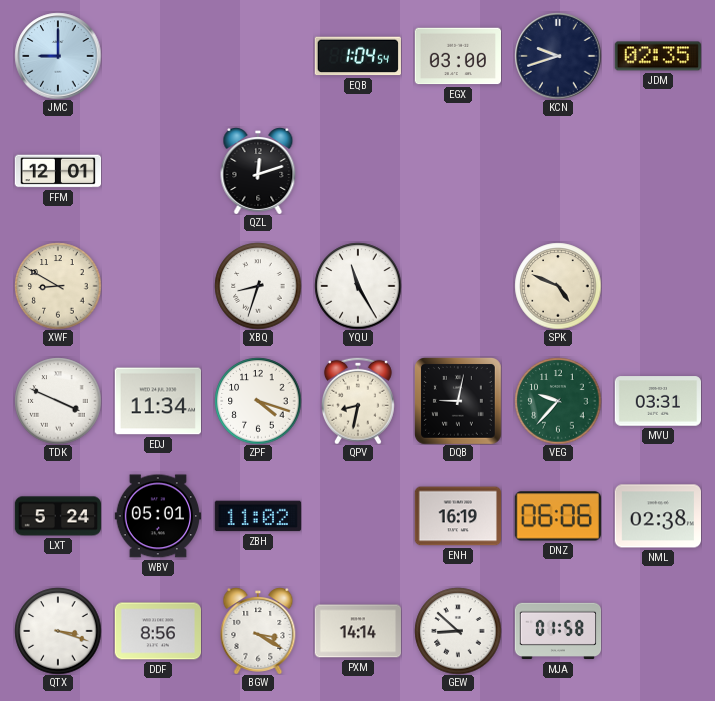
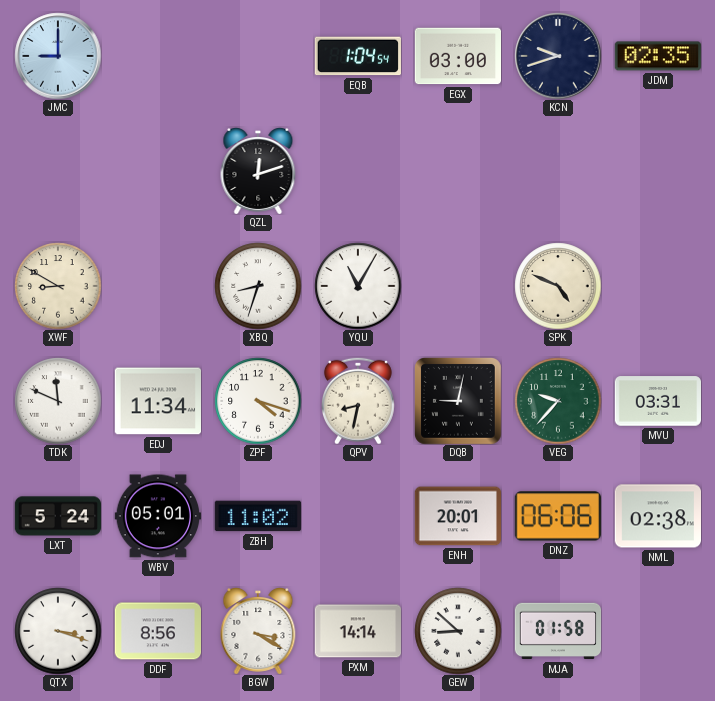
FFM: 12:01 -> none (58, 171)
YQU: 11:25 -> 11:05 (358, 286)
TDK: 3:49 -> 11:49 (58, 401)
ENH: 16:19 -> 20:01 (457, 516)
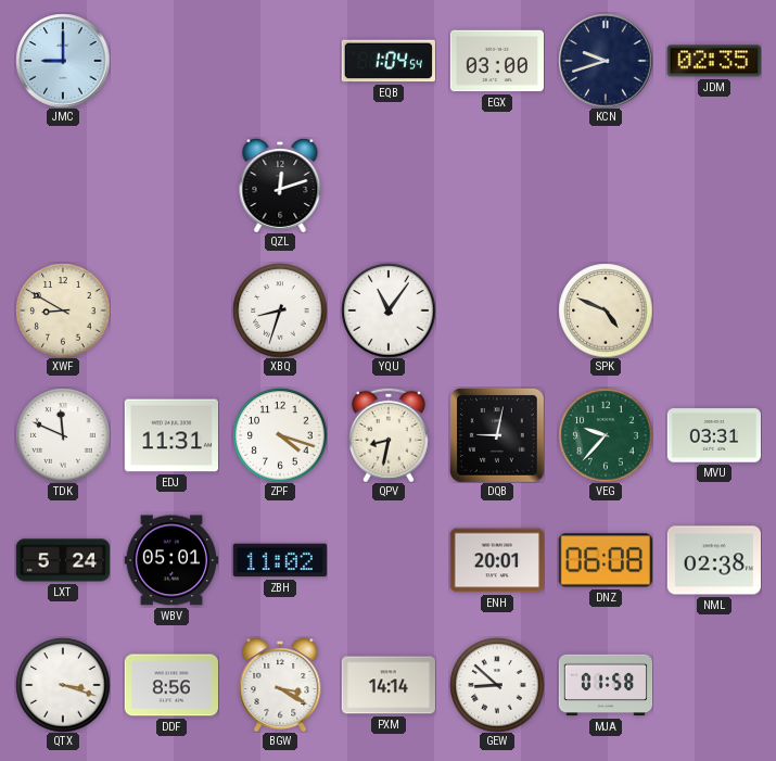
YQU: 11:05 -> 11:06 (389, 310)
EDJ: 11:34 -> 11:31 (170, 435)
DNZ: 06:06 -> 06:08 (605, 560)
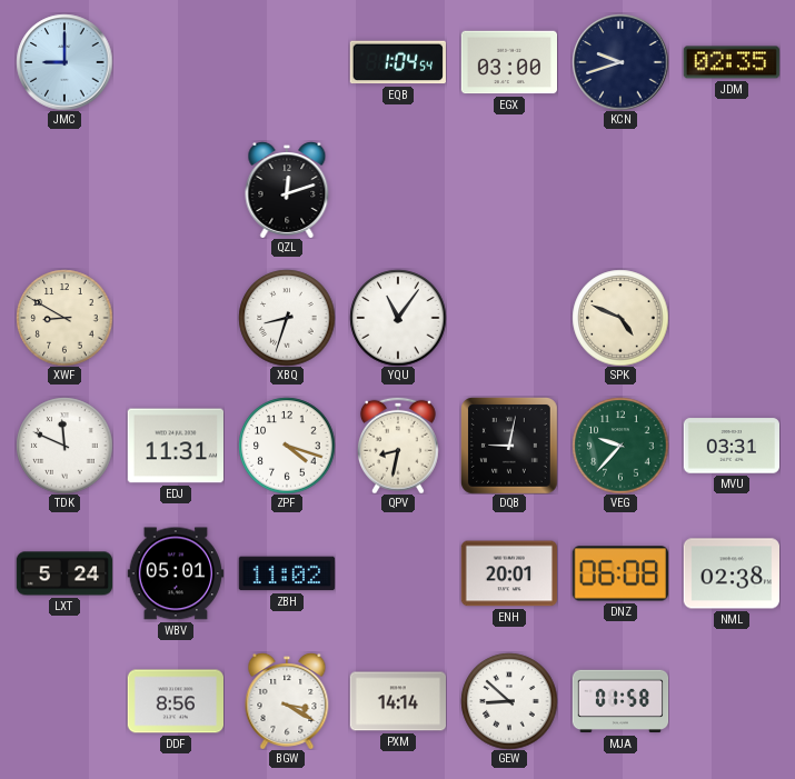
QTX: 3:18 -> none (63, 685)
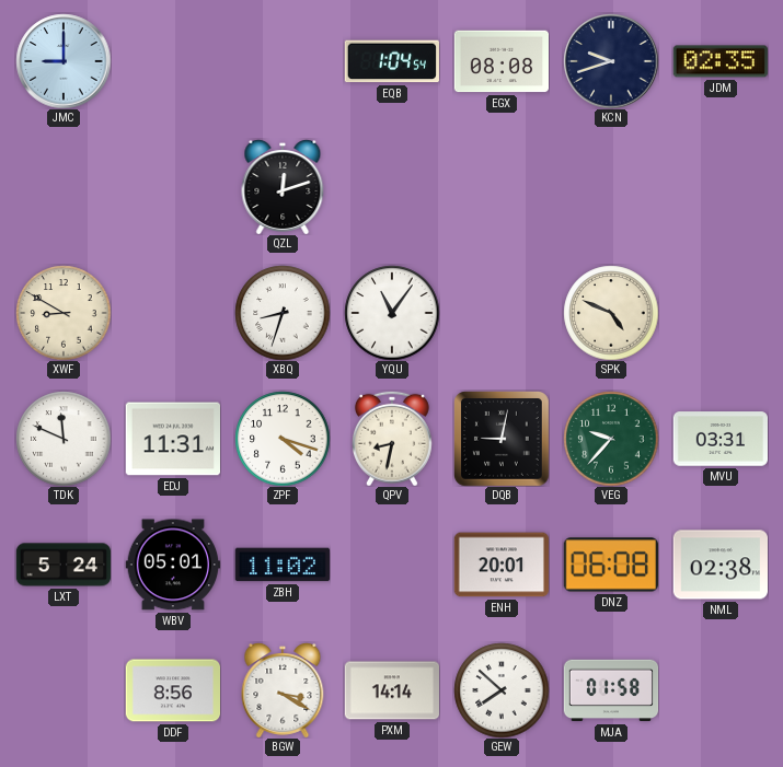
EGX: 03:00 -> 08:08 (500, 61)
GEW: 8:52 -> 7:52 (502, 690)
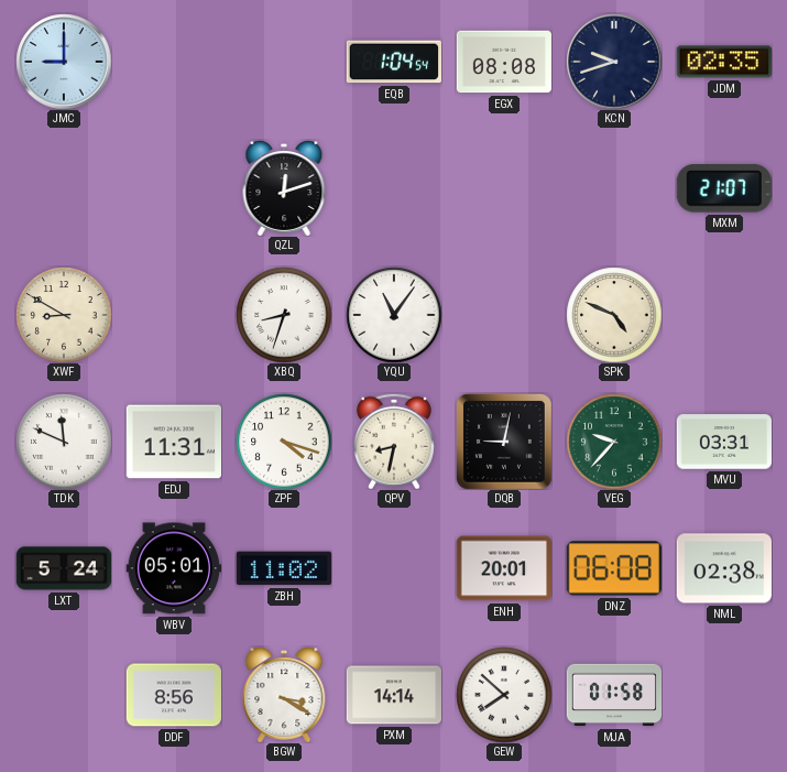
MXM: none -> 21:07 (724, 189)
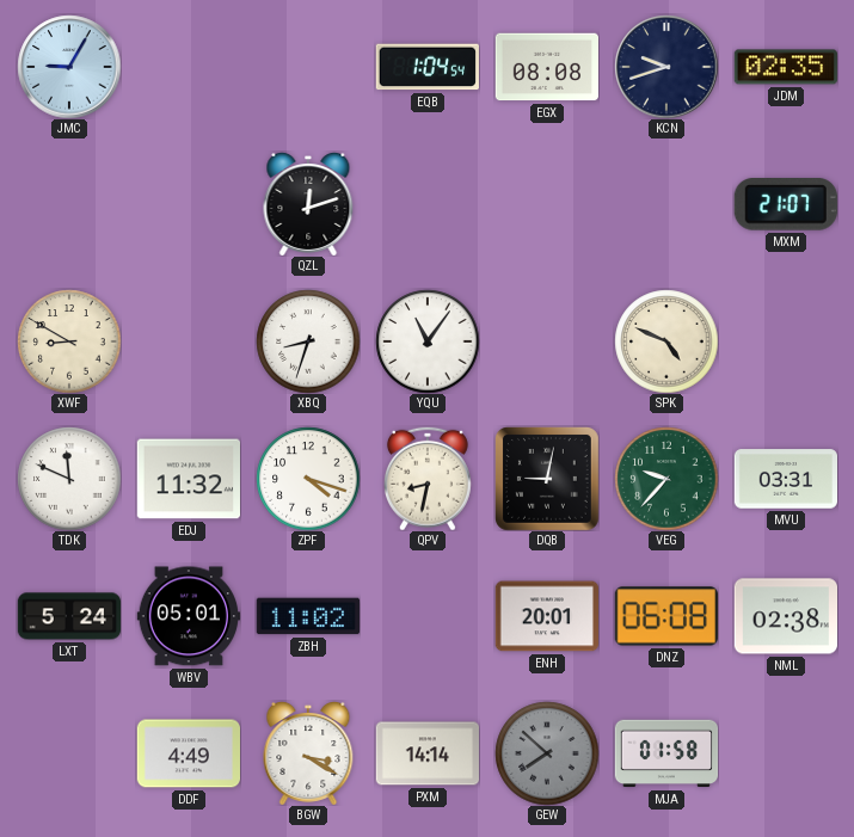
JMC: 9:00 -> 9:05 (69, 67)
EDJ: 11:31 -> 11:32 (188, 479)
DDF: 8:56 -> 4:49 (188, 753)
GEW dial: white -> grey (547, 753)
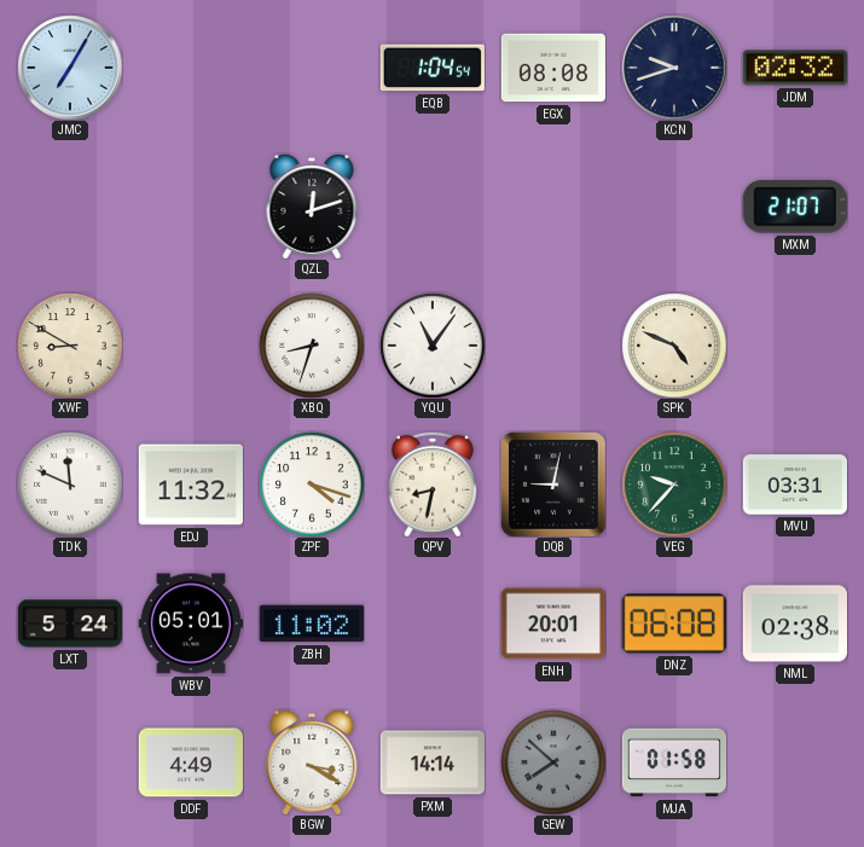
JMC: 9:05 -> 7:05 (70, 68)
JDM: 02:35 -> 02:32 (794, 68)
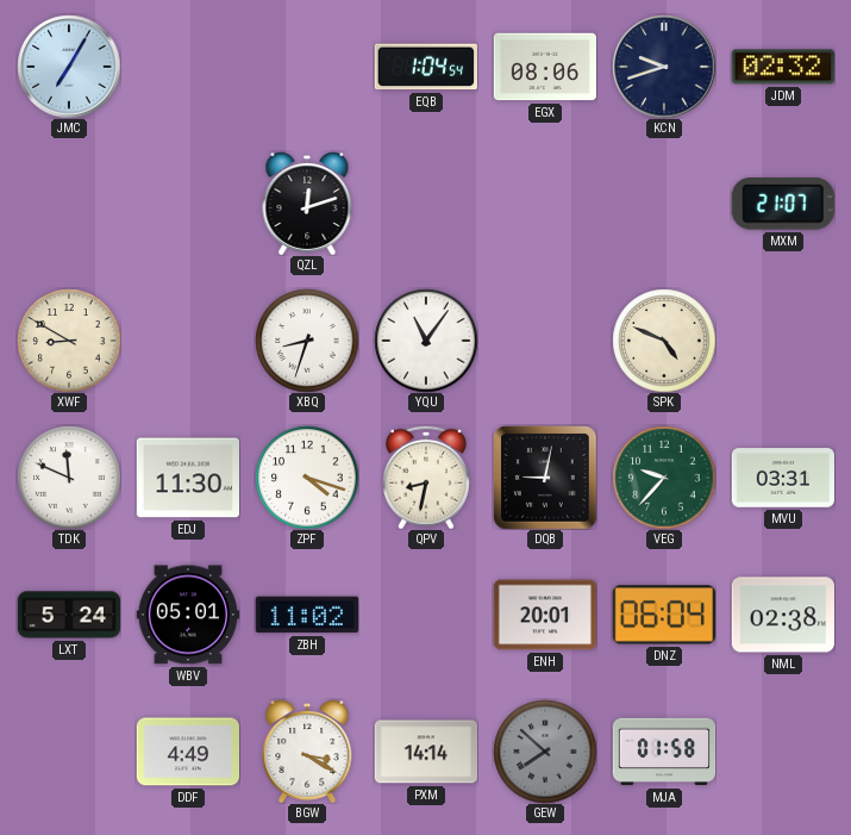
EGX: 08:08 -> 08:06 (544, 67)
EDJ: 11:32 -> 11:30 (187, 478)
DNZ: 06:08 -> 06:04 (663, 615)
